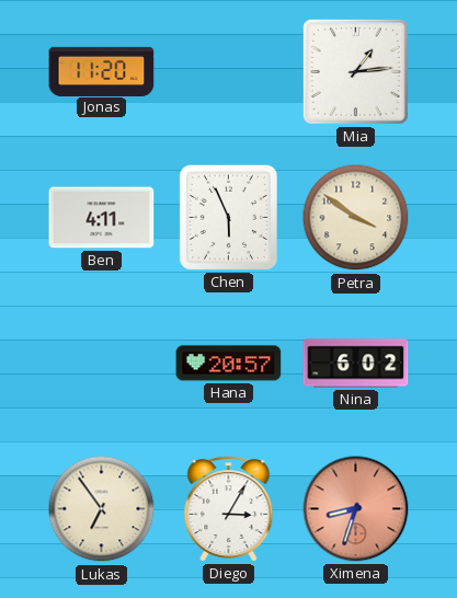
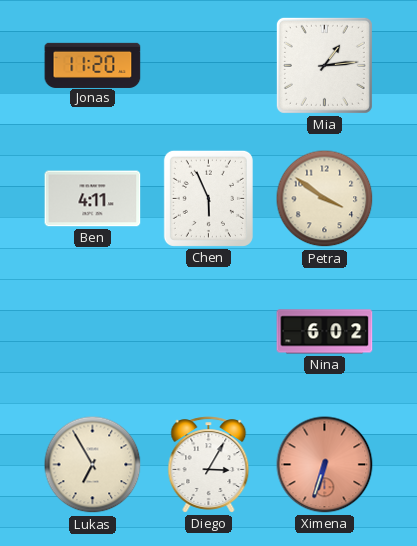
Hana: 20:57 -> none (229, 364)
Lukas: 6:54 -> 6:55 (93, 465)
Ximena: 8:33 -> 6:33 (325, 465)
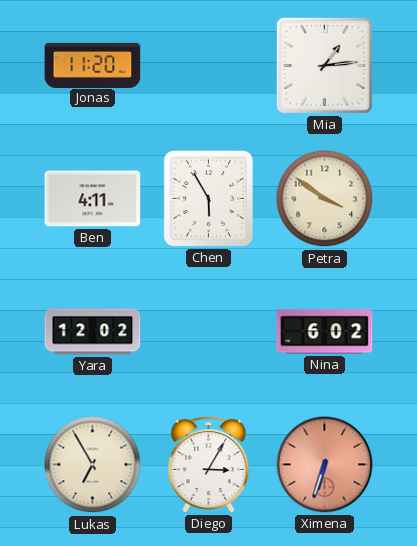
Chen: 5:56 -> 5:55 (208, 198)
Yara: none -> 12:02 (93, 332)
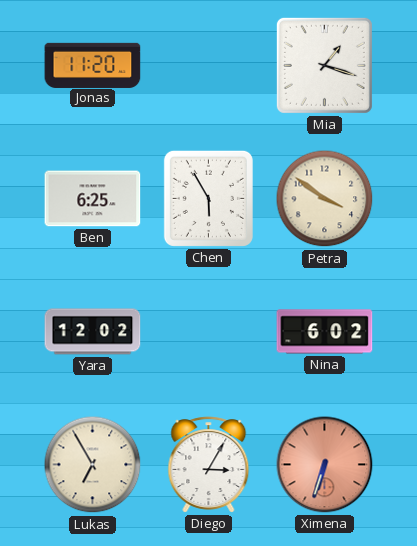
Mia: 1:14 -> 1:18 (324, 65)
Ben: 4:11 -> 6:25 (93, 199)
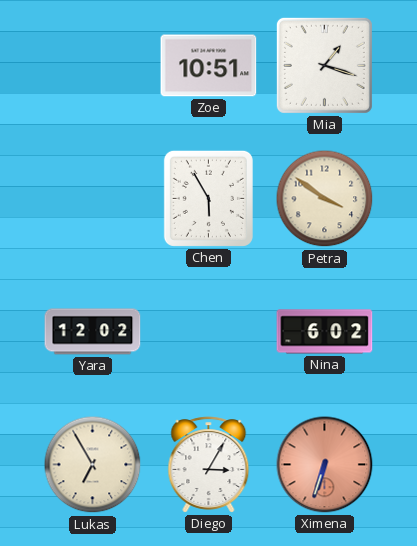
Jonas: 11:20 -> none (93, 65)
Zoe: none -> 10:51 (209, 66)
Ben: 6:25 -> none (93, 199)
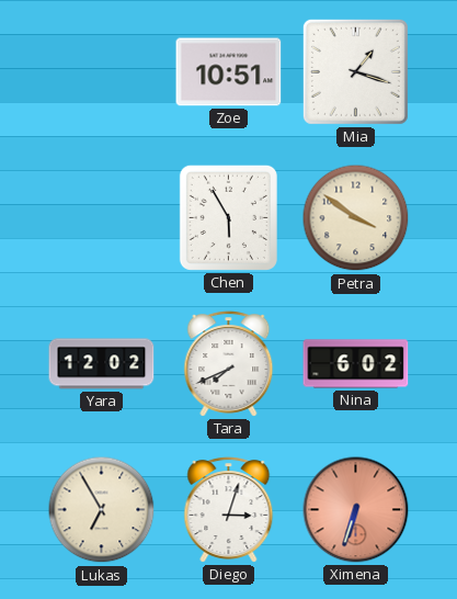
Tara: none -> 7:41 (229, 364)
Diego: 3:05 -> 3:03 (229, 510)
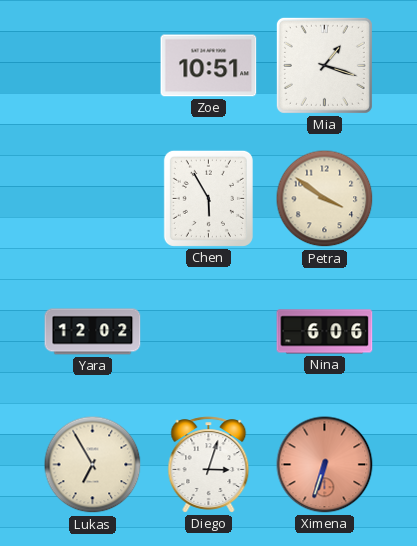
Tara: 7:41 -> none (229, 364)
Nina: 6:02 -> 6:06 (325, 332)
